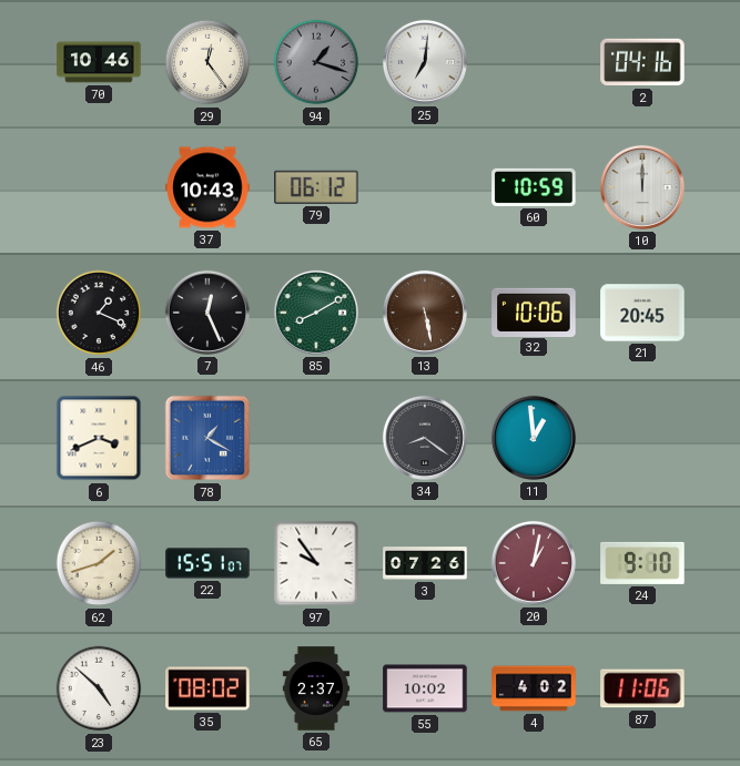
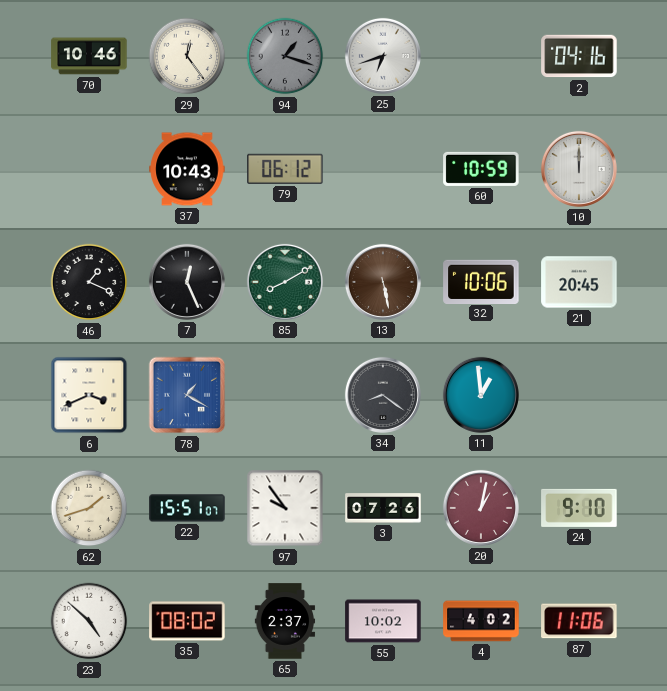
25: 7:01 -> 6:42 (383, 56)
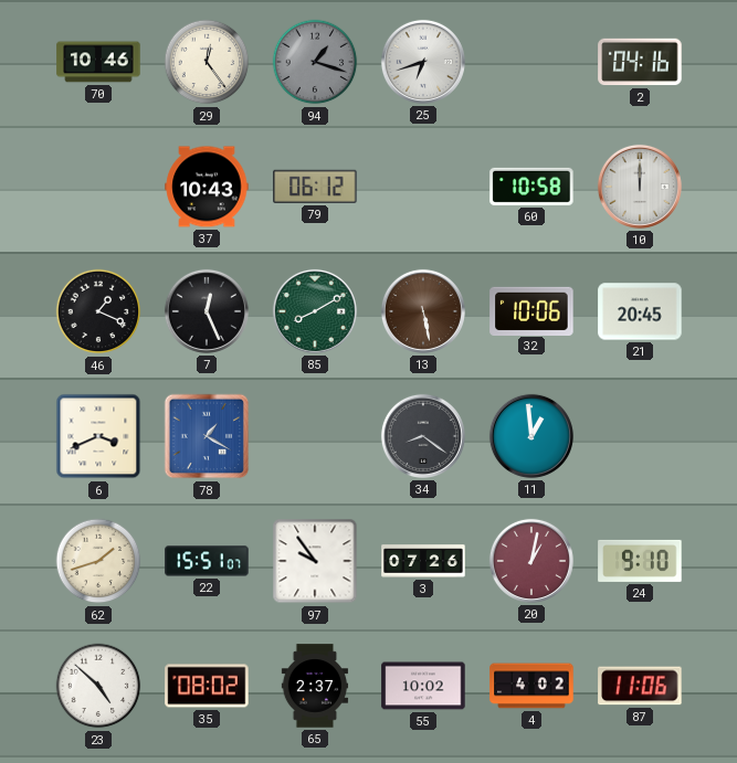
60: 10:59 -> 10:58 (531, 187)
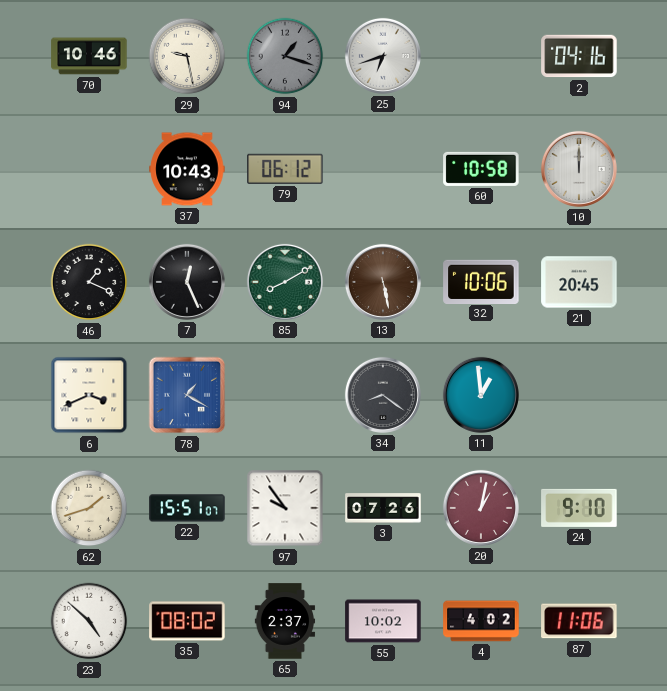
29: 12:24 -> 9:28 (187, 56)
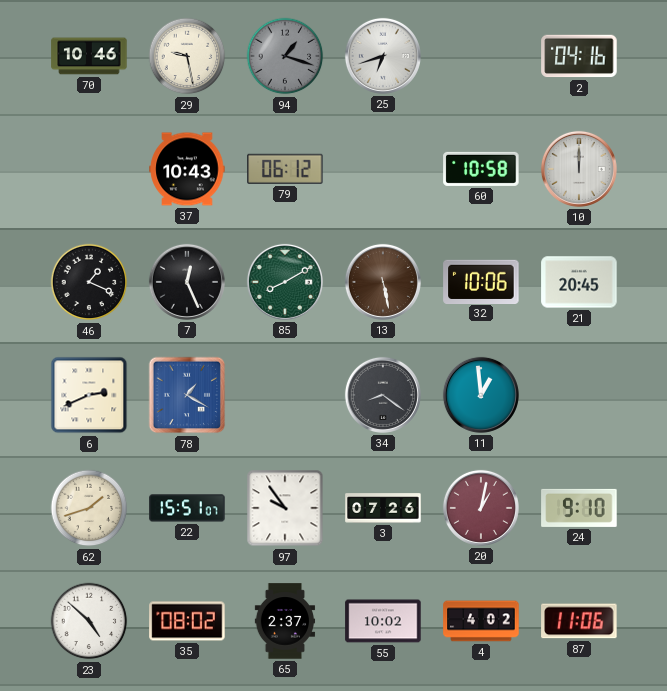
6: 3:41 -> 2:41 (89, 395)
